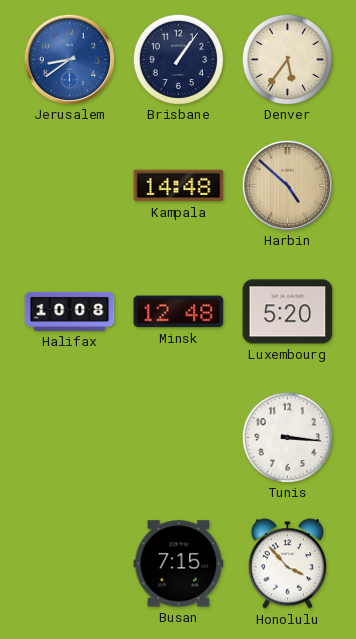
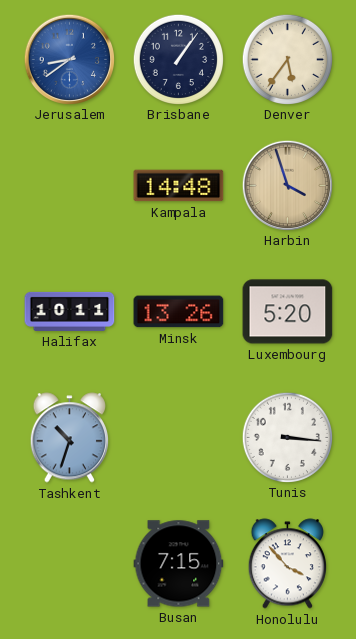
Harbin: 4:52 -> 3:57 (287, 185)
Halifax: 10:08 -> 10:11 (70, 311)
Minsk: 12:48 -> 13:26 (179, 312)
Tashkent: none -> 10:33 (69, 438)
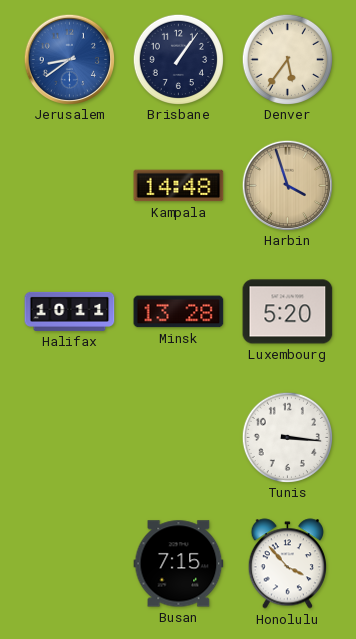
Minsk: 13:26 -> 13:28 (179, 312)
Tashkent: 10:33 -> none (69, 438)
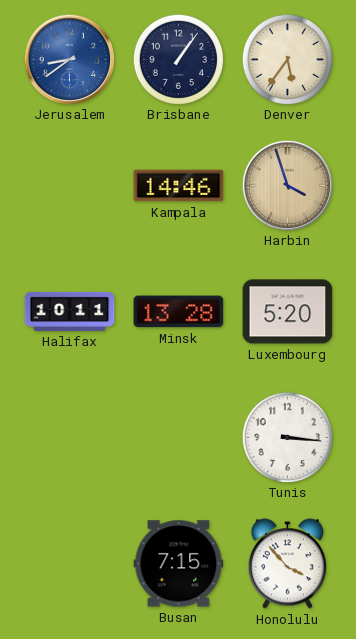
Kampala: 14:48 -> 14:46 (179, 186)
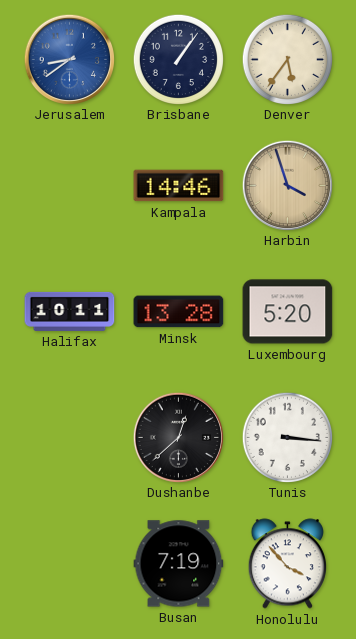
Dushanbe: none -> 12:38 (178, 437)
Busan: 7:15 -> 7:19 (179, 564)
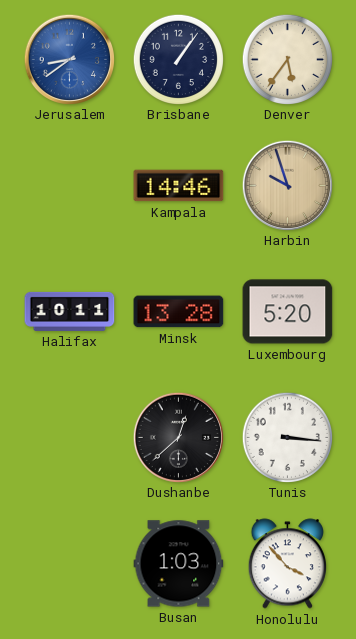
Harbin: 3:57 -> 9:57 (287, 185)
Busan: 7:19 -> 1:03 (179, 564)
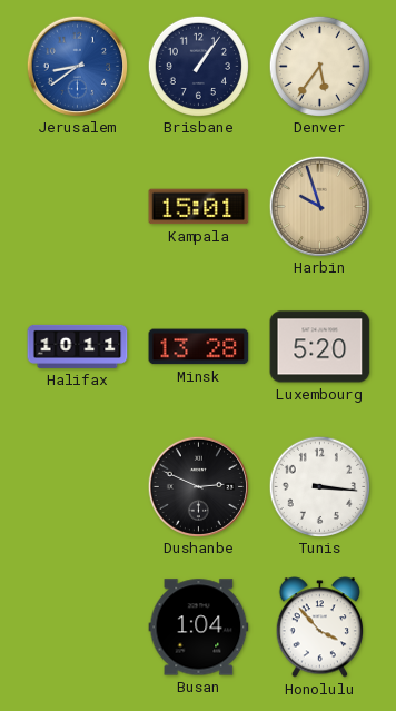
Kampala: 14:46 -> 15:01 (199, 207)
Dushanbe: 12:38 -> 2:49 (198, 486)
Busan: 1:03 -> 1:04 (199, 628)
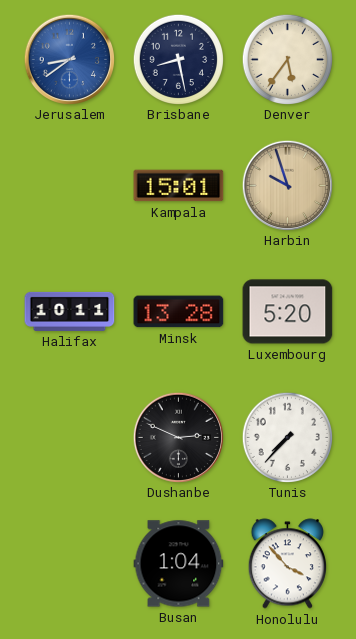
Brisbane: 1:06 -> 8:28 (178, 59)
Tunis: 3:16 -> 7:37 (287, 437)
